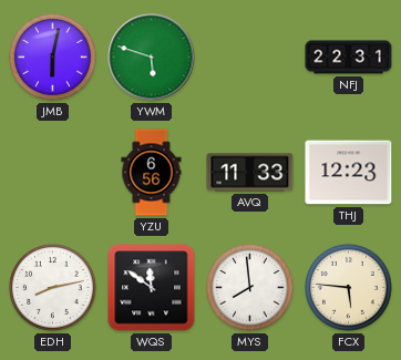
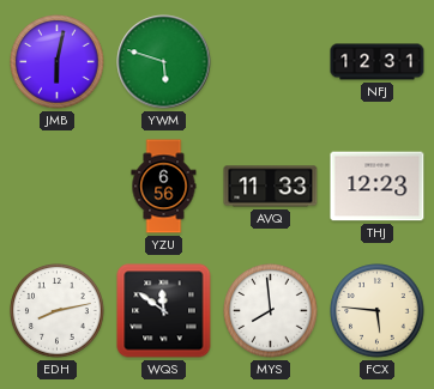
NFJ: 22:31 -> 12:31 (378, 62)
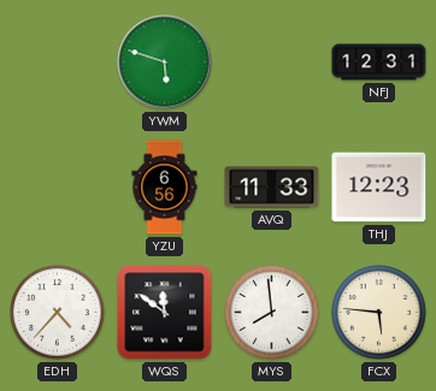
JMB: 6:02 -> none (58, 62)
EDH: 8:13 -> 4:37 (58, 313)
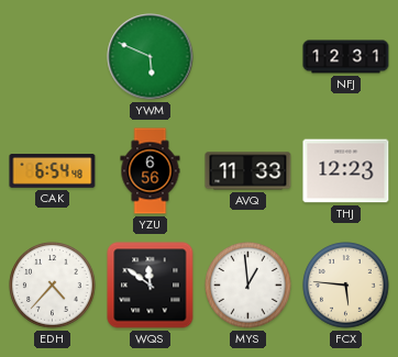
YWM: 5:48 -> 5:49 (151, 57)
CAK: none -> 6:54 (53, 171)
MYS: 7:59 -> 12:59 (248, 286)
